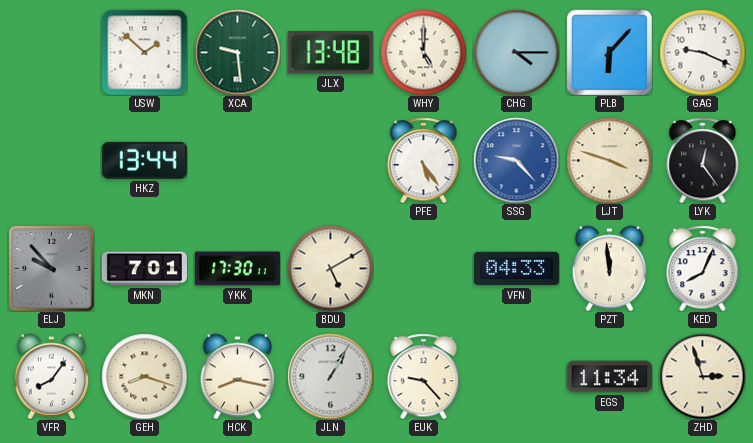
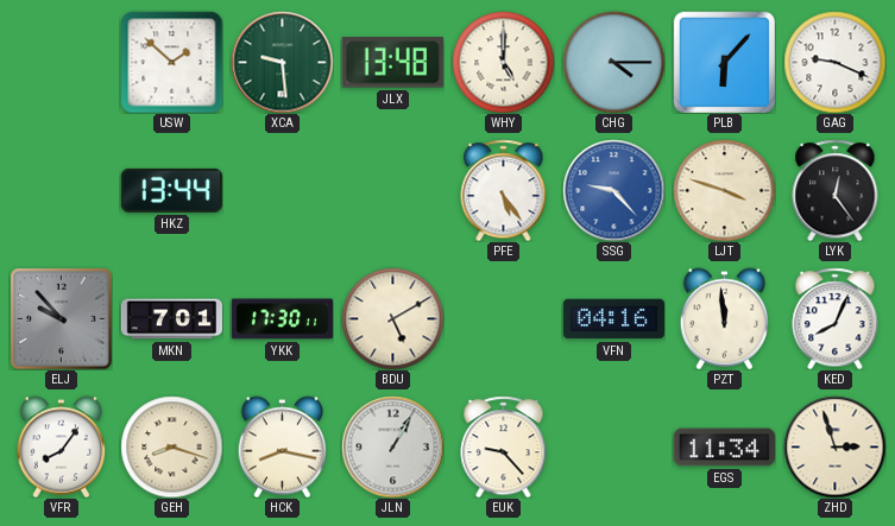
VFN: 04:33 -> 04:16 (613, 319)
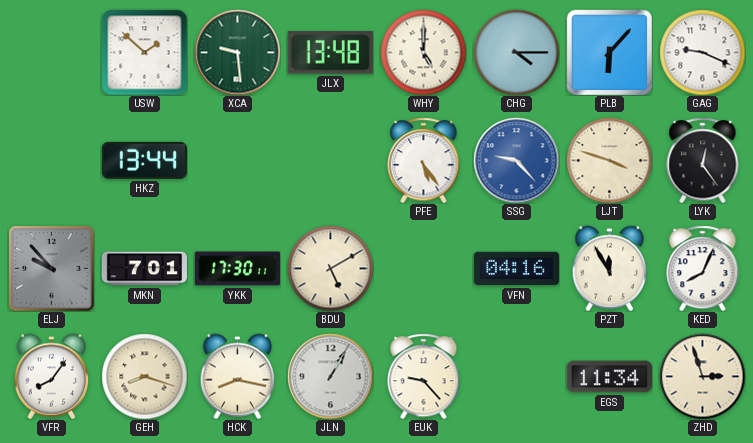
PZT: 11:59 -> 11:55 (610, 268)
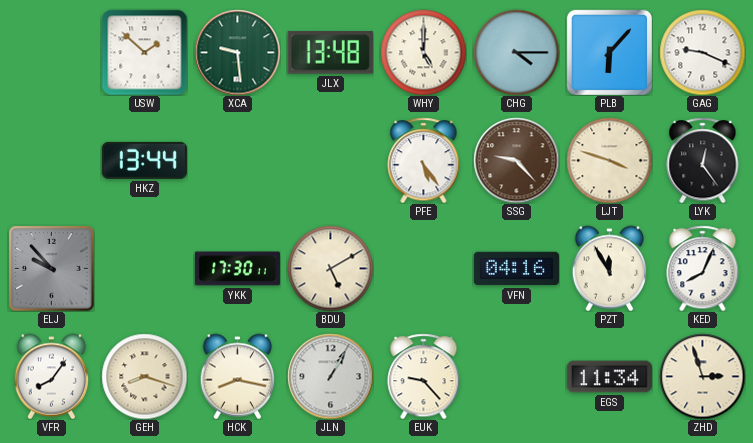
SSG dial: blue -> brown (516, 160)
MKN: 7:01 -> none (144, 269)
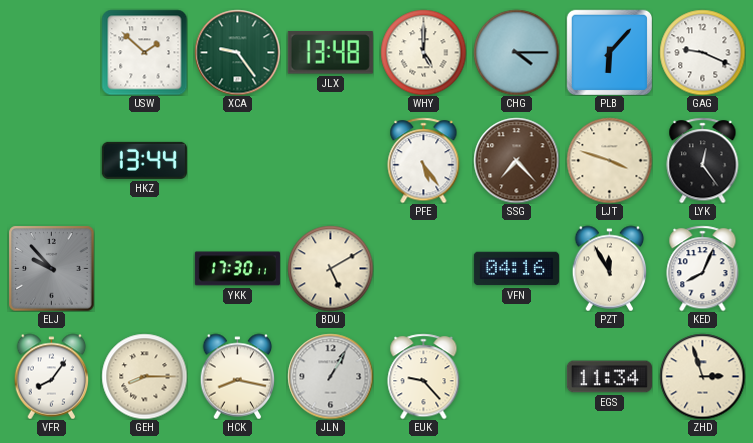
XCA: 9:29 -> 9:24 (237, 52)
SSG: 9:23 -> 7:23 (516, 160)
GEH: 8:18 -> 8:15 (144, 376)
